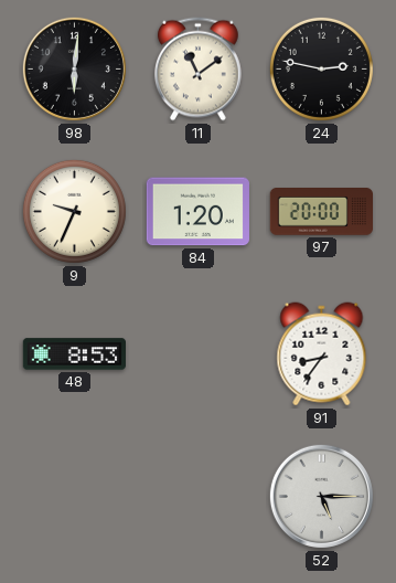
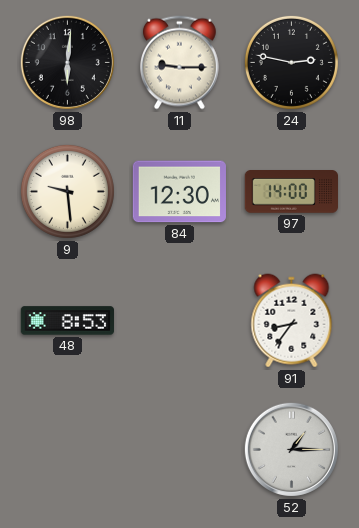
11: 11:09 -> 9:15 (180, 63)
9: 9:34 -> 9:29 (67, 191)
84: 1:20 -> 12:30 (179, 192)
97: 20:00 -> 14:00 (291, 192)
52: 5:15 -> 1:15 (291, 449)
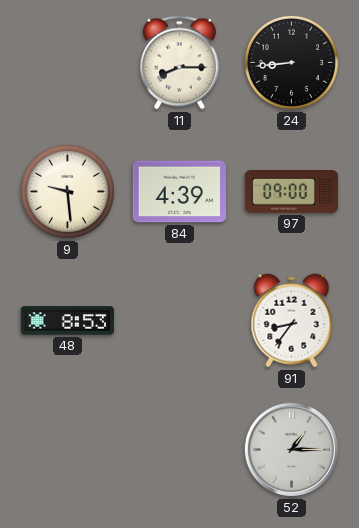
98: 6:01 -> none (67, 62)
11: 9:15 -> 8:15 (180, 63)
24: 2:47 -> 8:44 (291, 62)
84: 12:30 -> 4:39 (179, 192)
97: 14:00 -> 09:00 (291, 192)
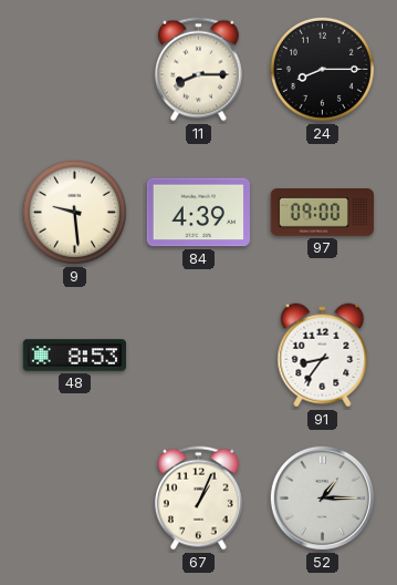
24: 8:44 -> 8:15 (322, 69)
67: none -> 1:04 (199, 499)
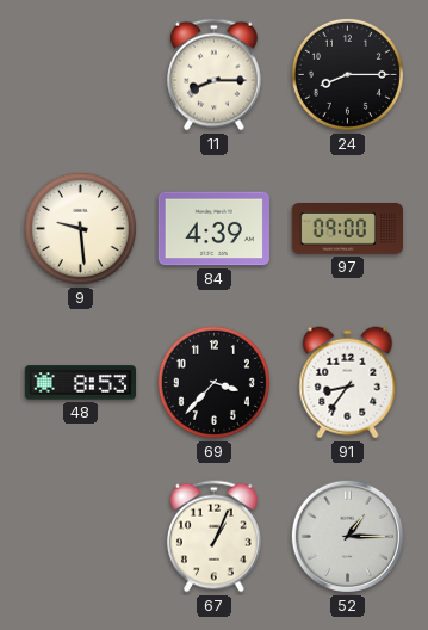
69: none -> 3:37 (213, 382)
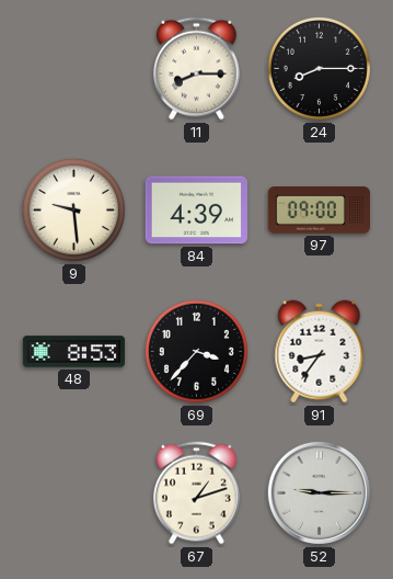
67: 1:04 -> 1:12 (197, 493)
52: 1:15 -> 9:15 (319, 492)
